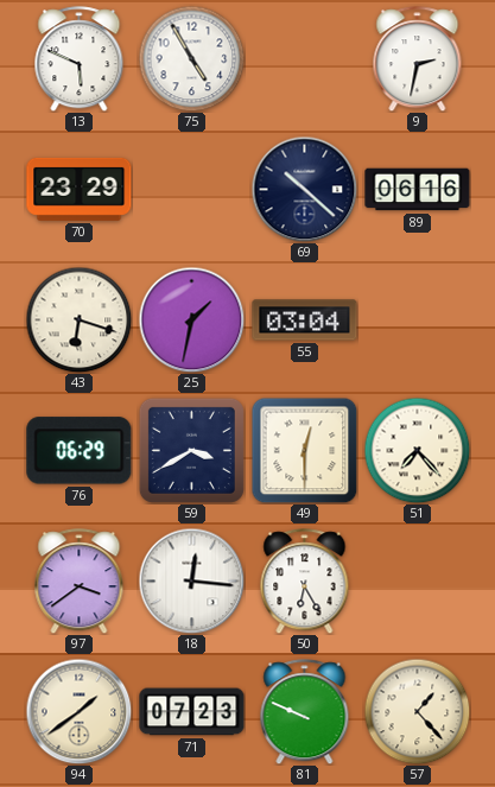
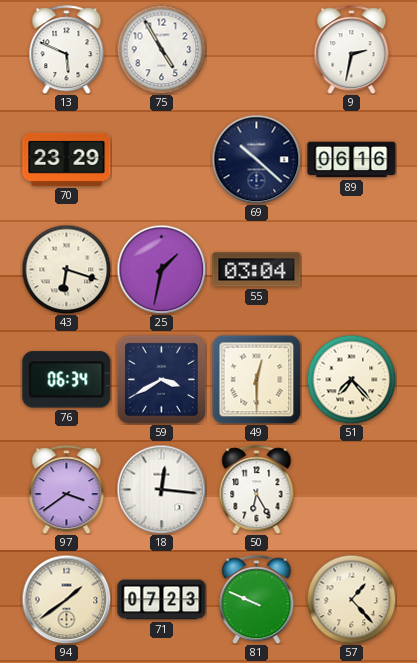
76: 06:29 -> 06:34 (67, 380)
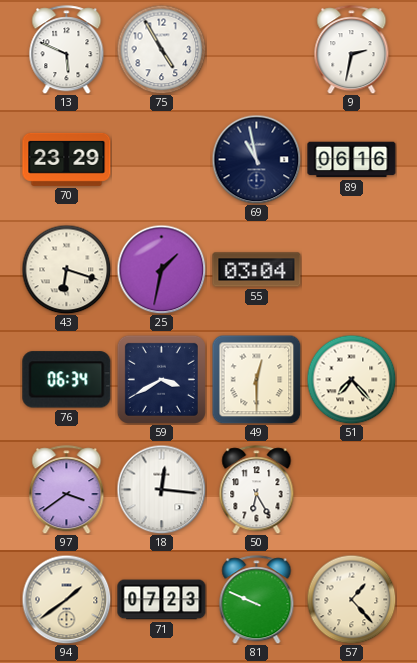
69: 10:22 -> 10:58 (256, 159)
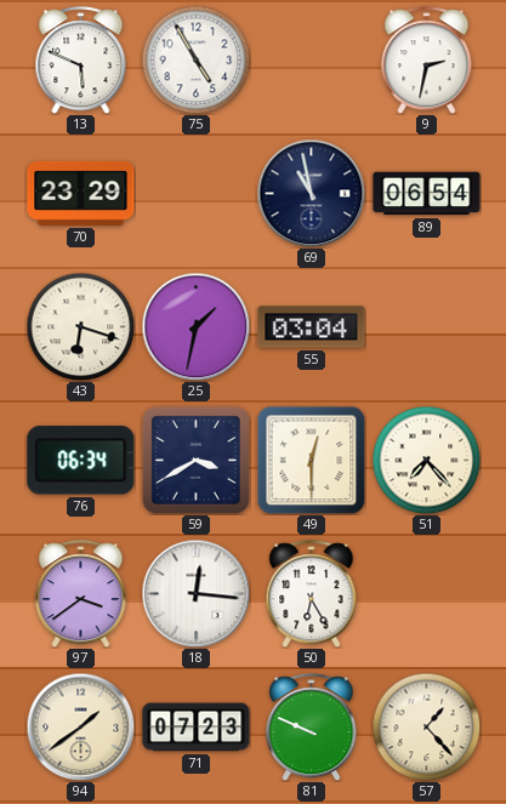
89: 06:16 -> 06:54 (427, 194)
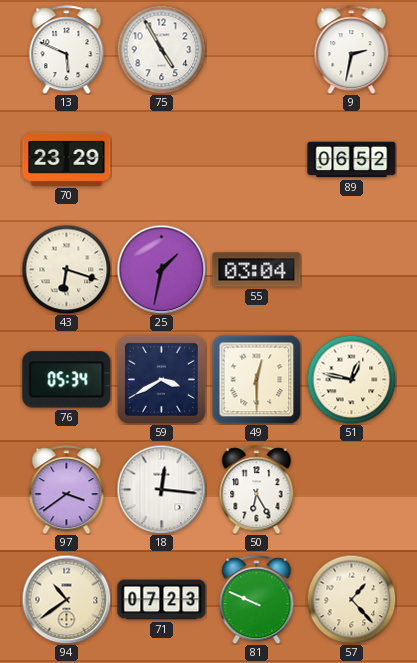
69: 10:58 -> none (311, 193)
89: 06:54 -> 06:52 (352, 160)
76: 06:34 -> 05:34 (67, 380)
51: 7:23 -> 12:47 (351, 379)
94: 1:39 -> 10:39 (66, 599)
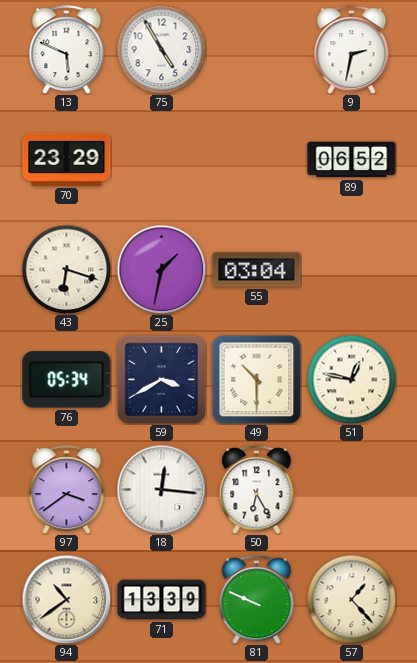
49: 12:30 -> 10:30 (256, 379)
71: 07:23 -> 13:39 (162, 600)
